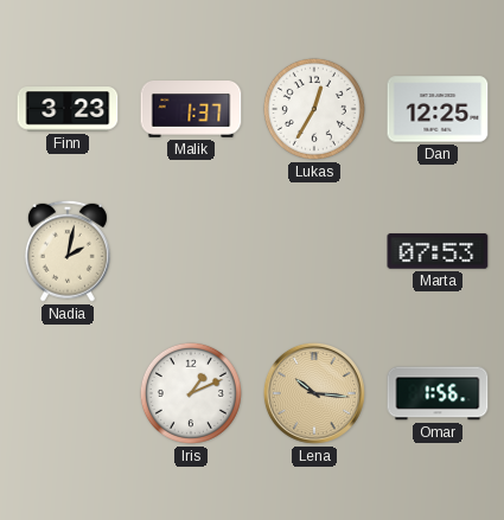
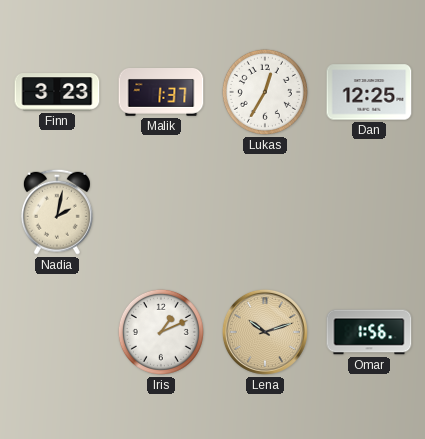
Marta: 07:53 -> none (438, 251)
Lena: 10:16 -> 10:12 (265, 332)
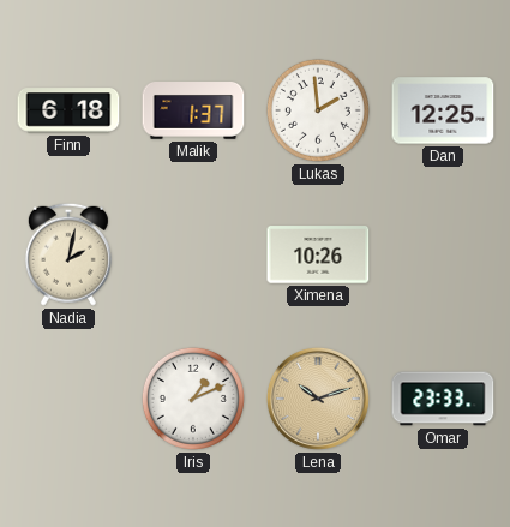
Finn: 3:23 -> 6:18 (68, 110)
Lukas: 12:35 -> 1:59 (318, 110)
Ximena: none -> 10:26 (318, 254)
Omar: 1:56 -> 23:33 (443, 399)
